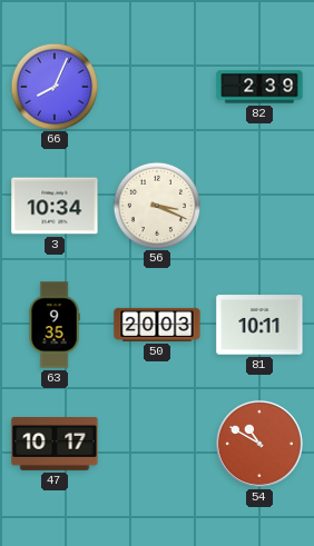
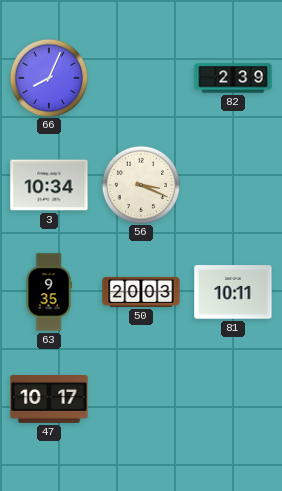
54: 10:50 -> none (259, 444)
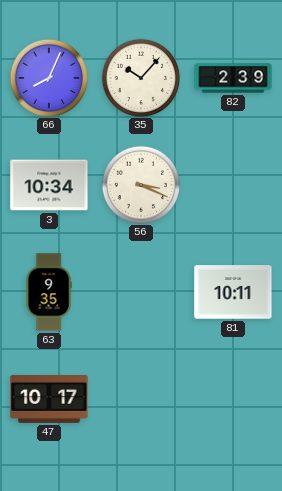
35: none -> 10:07 (140, 77)
50: 20:03 -> none (141, 292)
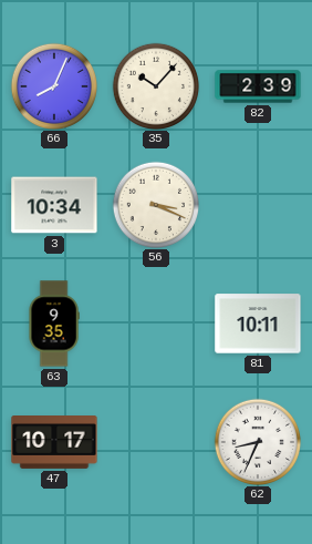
62: none -> 8:34 (257, 441)
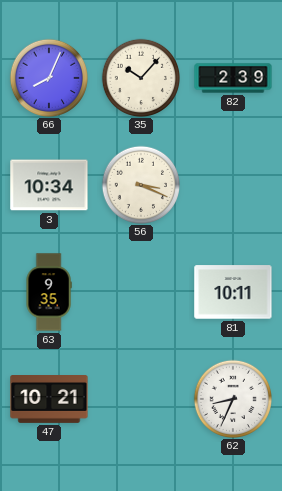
47: 10:17 -> 10:21 (49, 400)
